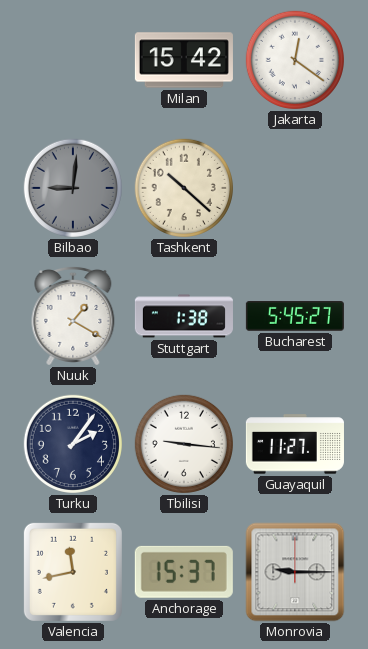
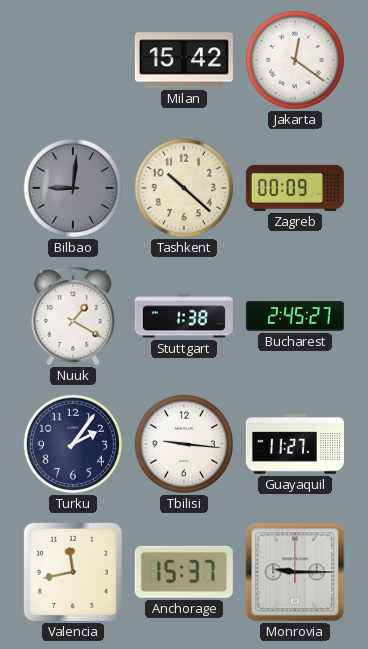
Zagreb: none -> 00:09 (295, 188)
Bucharest: 5:45 -> 2:45 (295, 317)
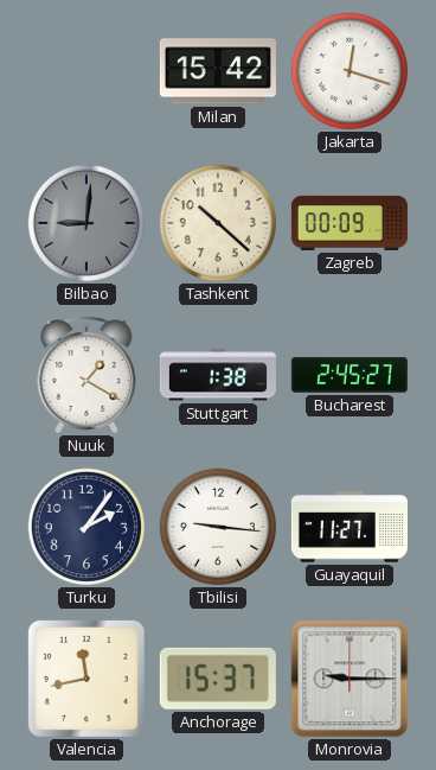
Jakarta: 12:21 -> 12:18 (350, 71)
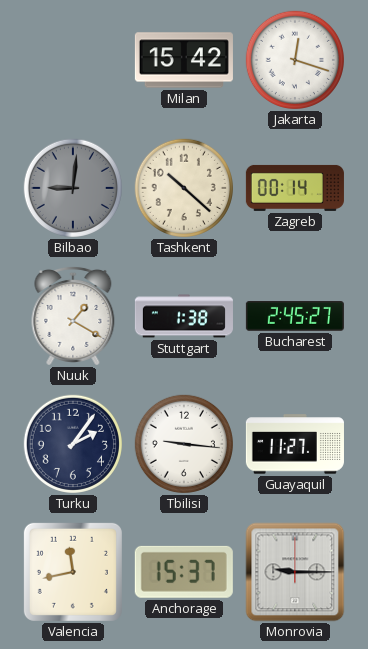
Zagreb: 00:09 -> 00:14 (295, 188)
